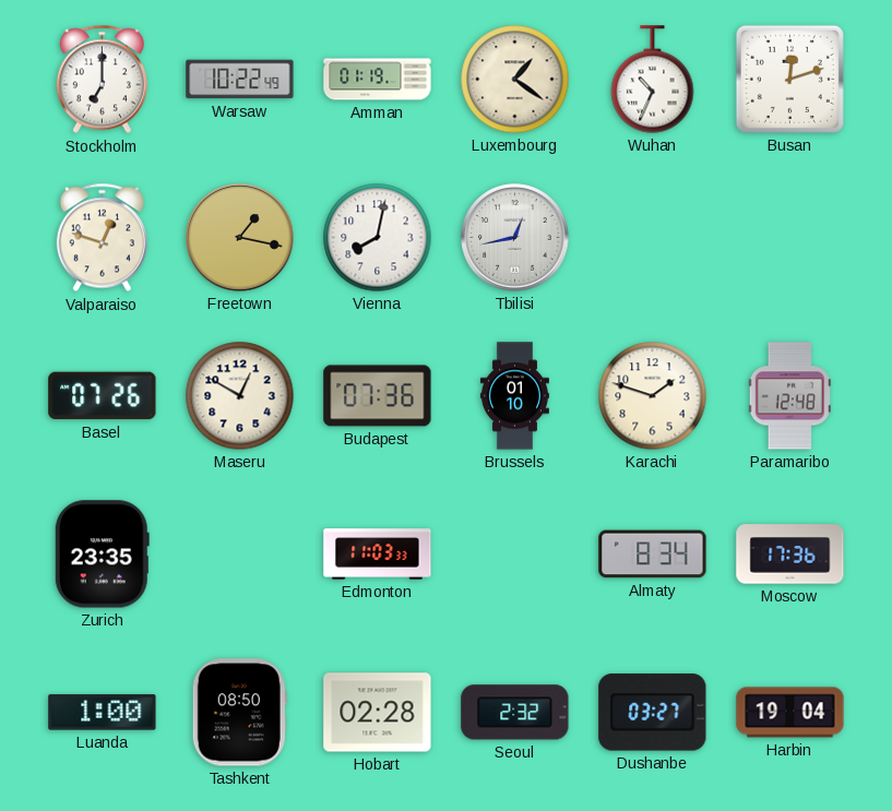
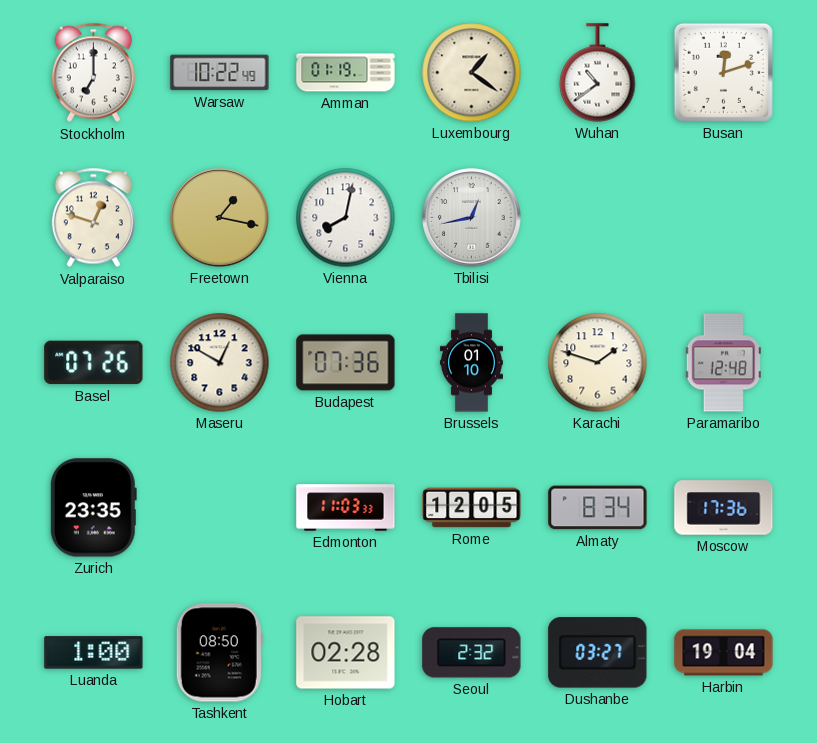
Wuhan: 10:34 -> 10:39 (598, 73)
Rome: none -> 12:05 (472, 508)
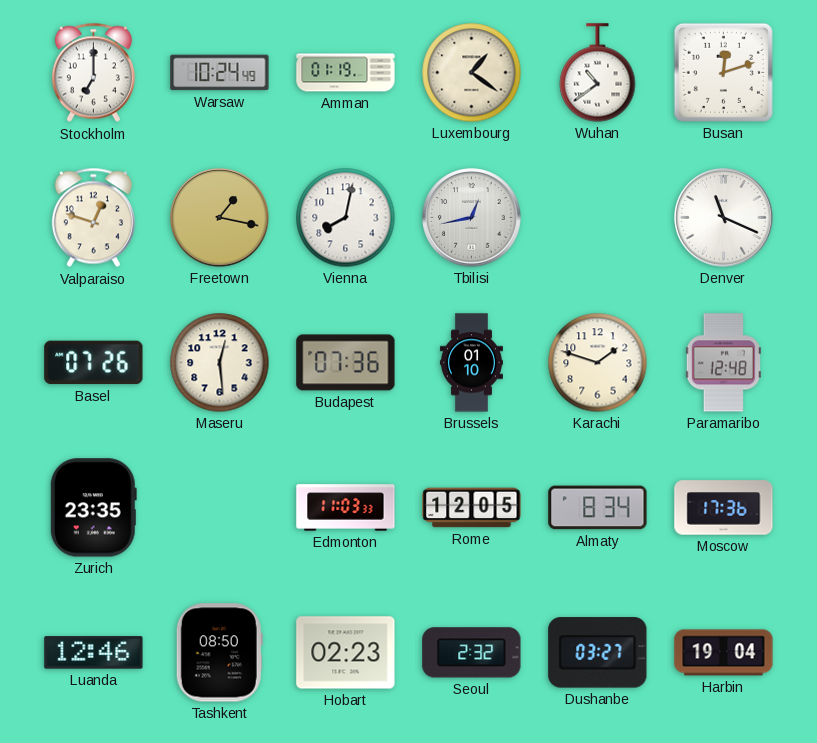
Warsaw: 10:22 -> 10:24 (220, 73)
Denver: none -> 11:19 (724, 218)
Maseru: 12:50 -> 12:29 (220, 363)
Luanda: 1:00 -> 12:46 (94, 653)
Hobart: 02:28 -> 02:23 (346, 653)
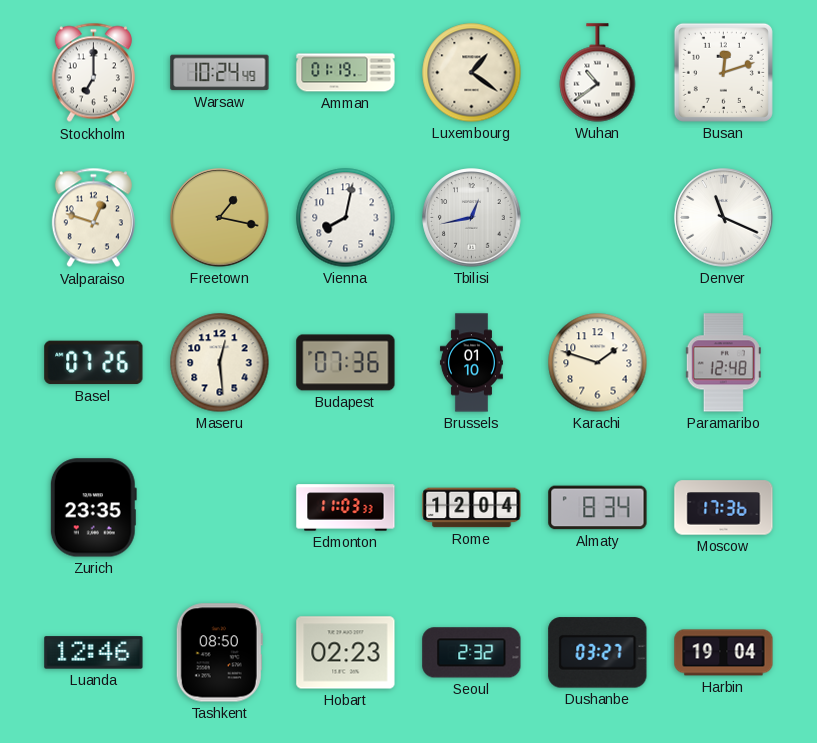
Rome: 12:05 -> 12:04 (472, 508)
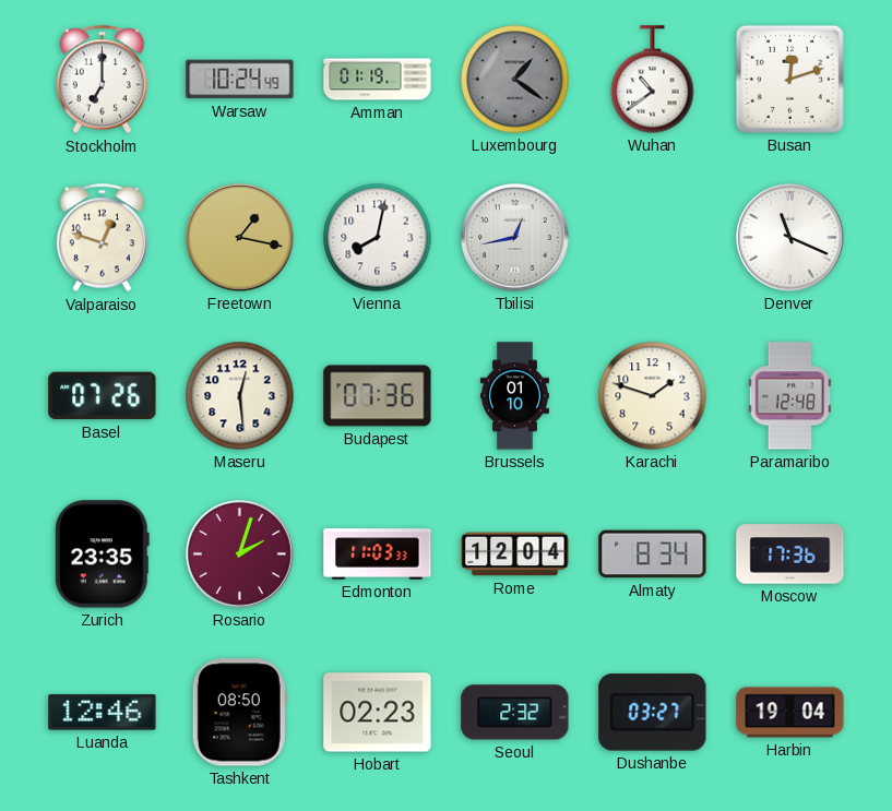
Luxembourg dial: cream -> grey (515, 80)
Rosario: none -> 2:03 (240, 554)
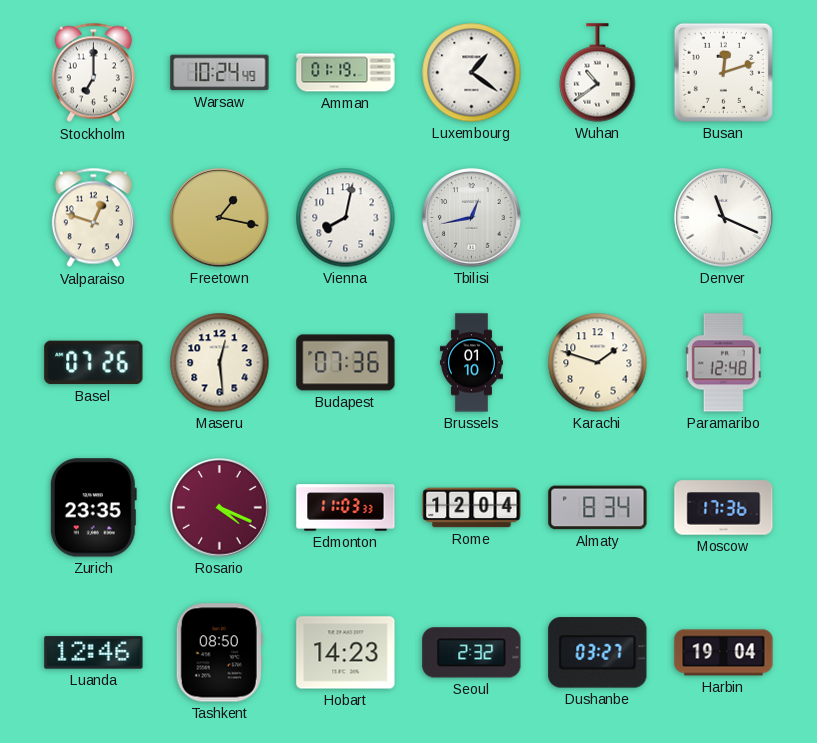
Luxembourg dial: grey -> white (472, 73)
Rosario: 2:03 -> 4:19 (220, 508)
Hobart: 02:23 -> 14:23 (346, 653)
